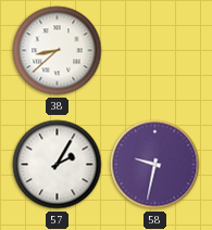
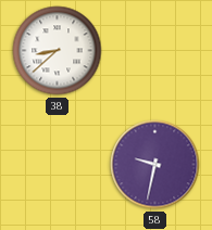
57: 2:05 -> none (58, 165)
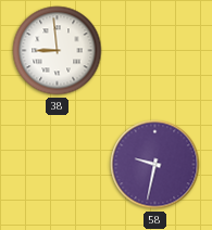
38: 8:38 -> 8:59 (58, 51)
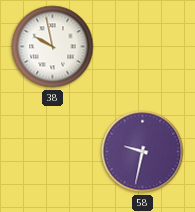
38: 8:59 -> 9:58 (53, 47)
